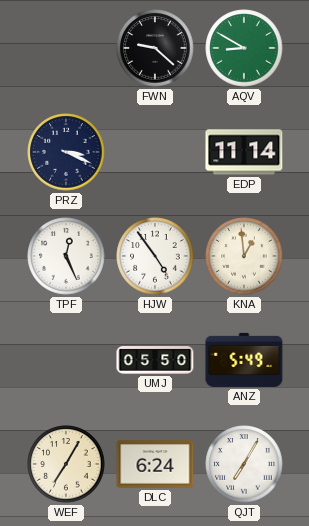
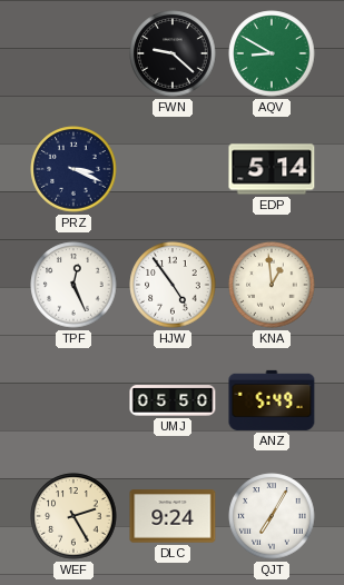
EDP: 11:14 -> 5:14 (272, 169)
WEF: 7:05 -> 2:25 (73, 516)
DLC: 6:24 -> 9:24 (173, 516)
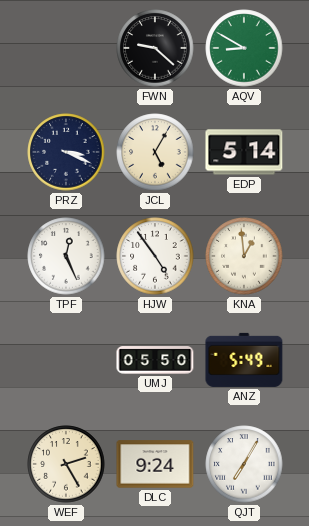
JCL: none -> 5:05 (155, 152)
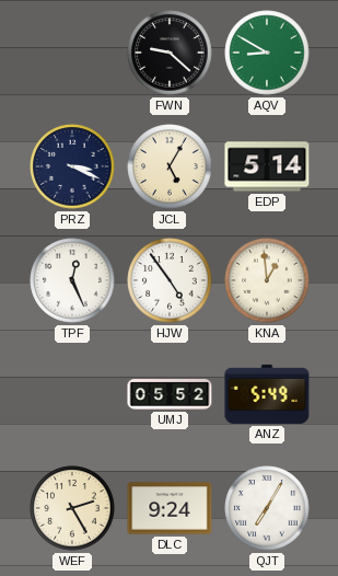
UMJ: 05:50 -> 05:52 (170, 394)
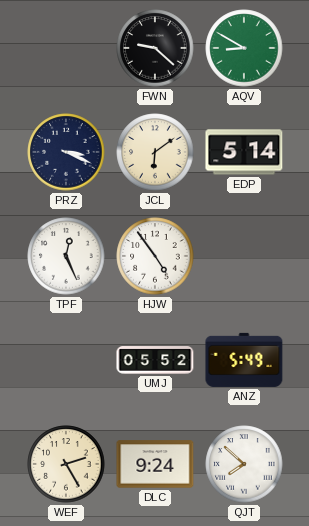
JCL: 5:05 -> 6:09 (155, 152)
KNA: 12:59 -> none (267, 280)
QJT: 7:05 -> 7:52 (244, 464)
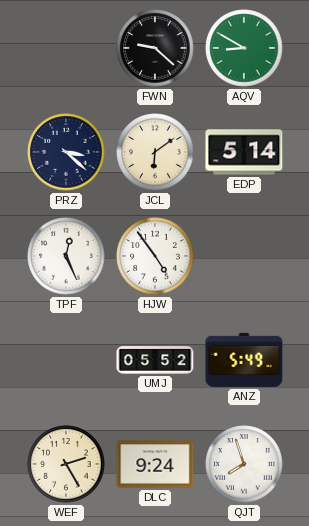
PRZ: 3:19 -> 3:22 (66, 152)
QJT: 7:52 -> 7:57 (244, 464)
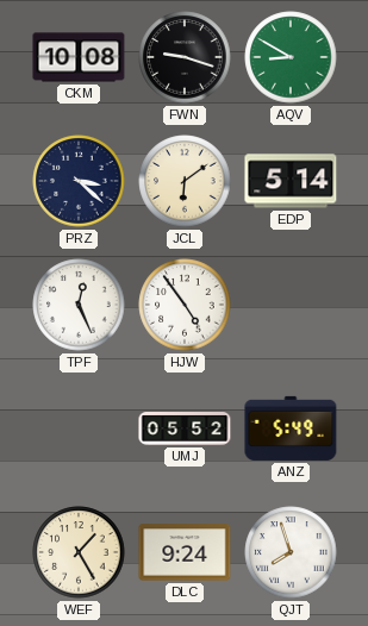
CKM: none -> 10:08 (79, 57)
FWN: 9:22 -> 9:18 (185, 57)
WEF: 2:25 -> 1:25 (79, 552)
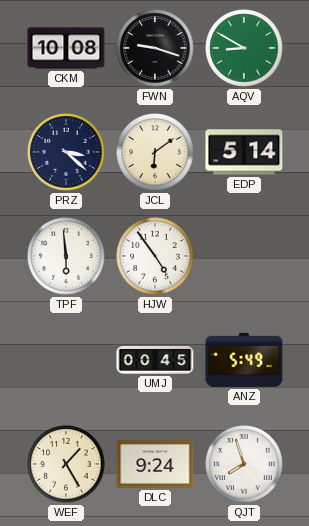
TPF: 12:26 -> 5:59 (66, 256)
UMJ: 05:52 -> 00:45 (155, 360)
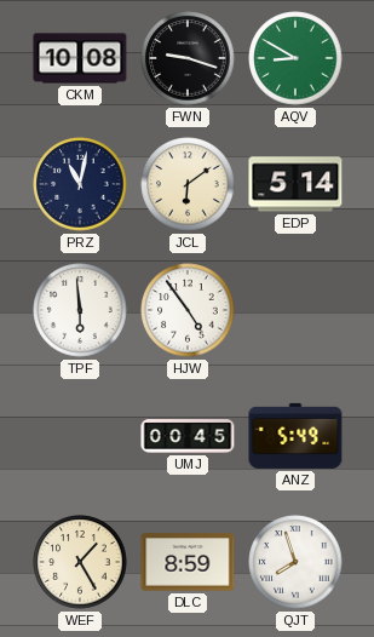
PRZ: 3:22 -> 11:02 (80, 184)
DLC: 9:24 -> 8:59 (188, 562)
